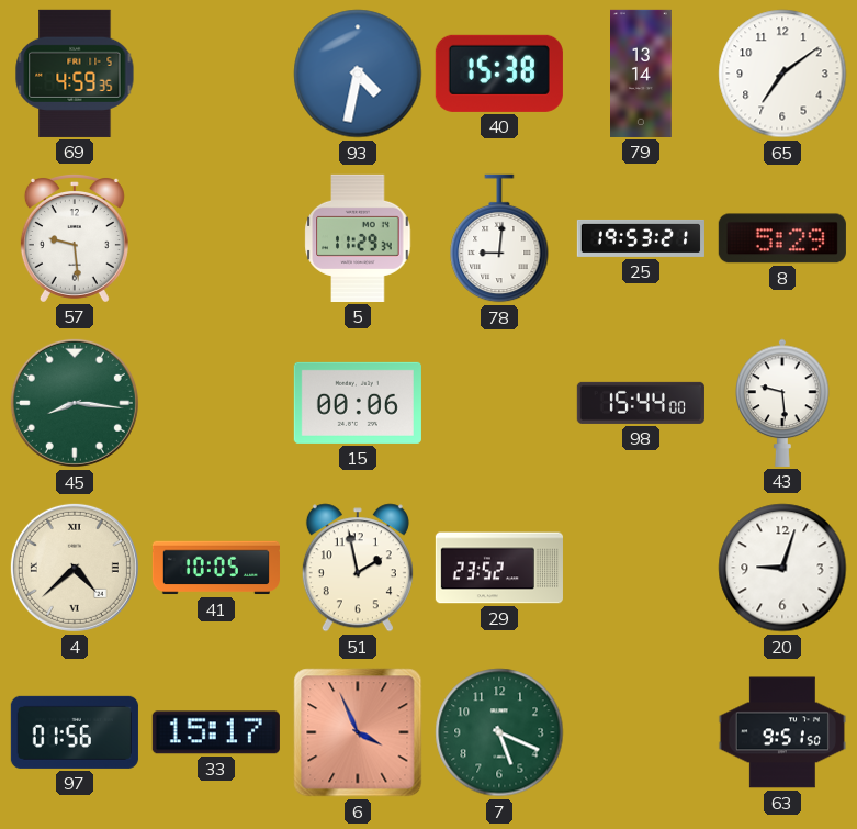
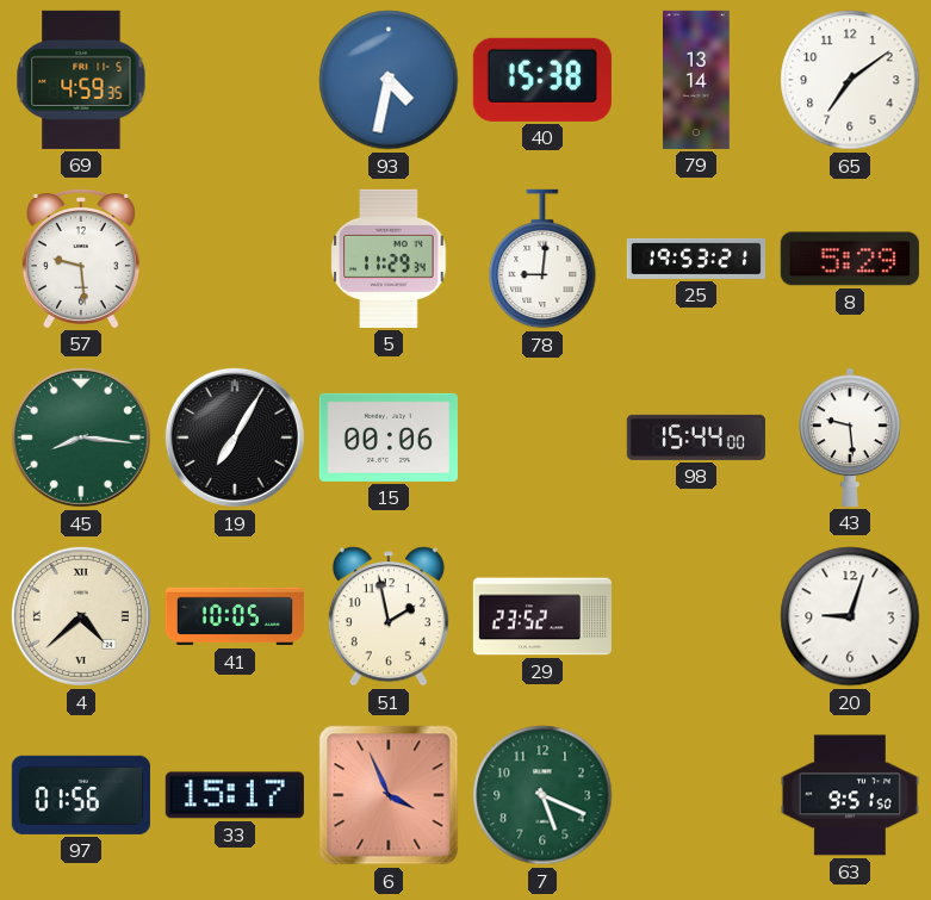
19: none -> 7:05 (235, 437)
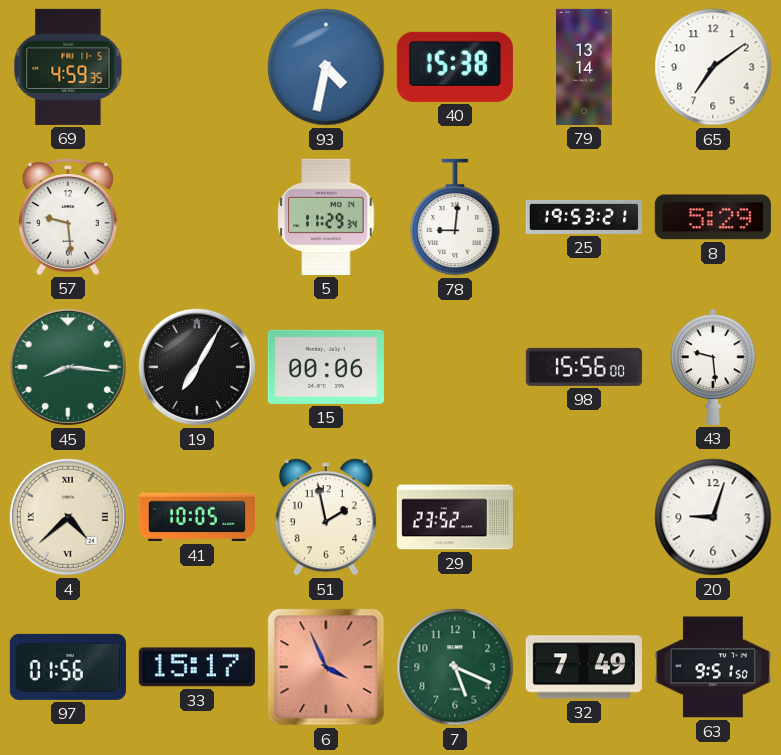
98: 15:44 -> 15:56 (584, 367)
32: none -> 7:49 (584, 667)
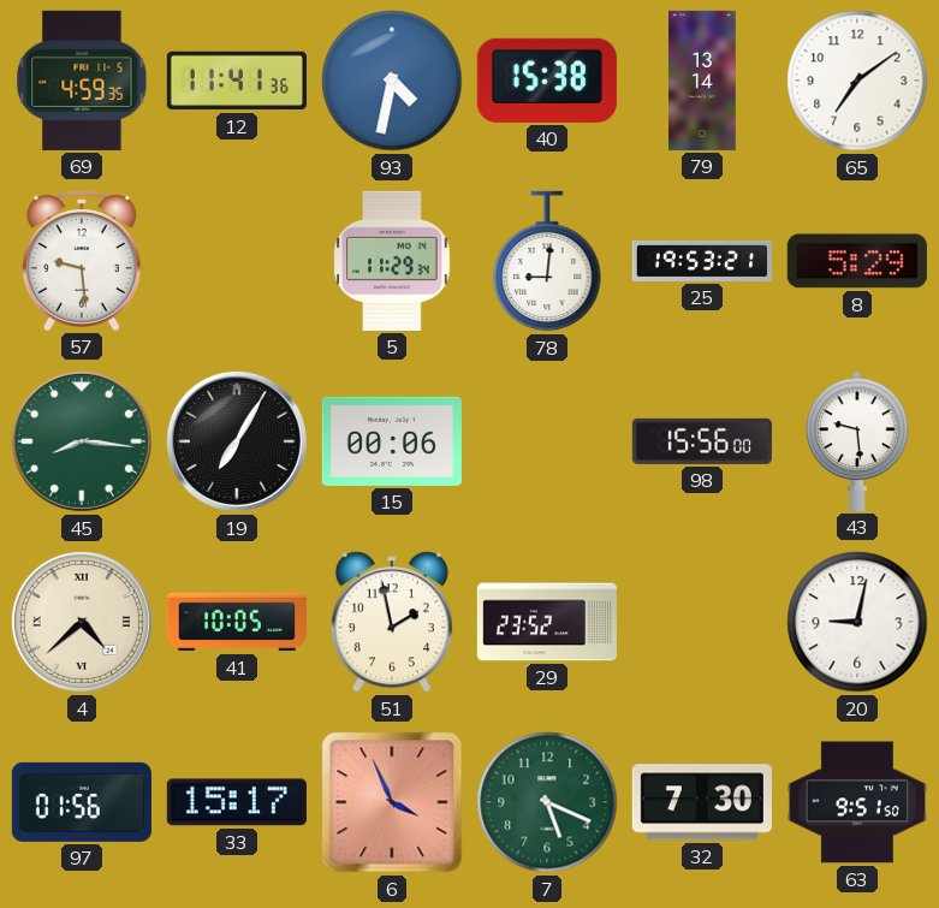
12: none -> 11:41 (237, 81)
20: 9:03 -> 9:02 (857, 622)
32: 7:49 -> 7:30 (702, 802)
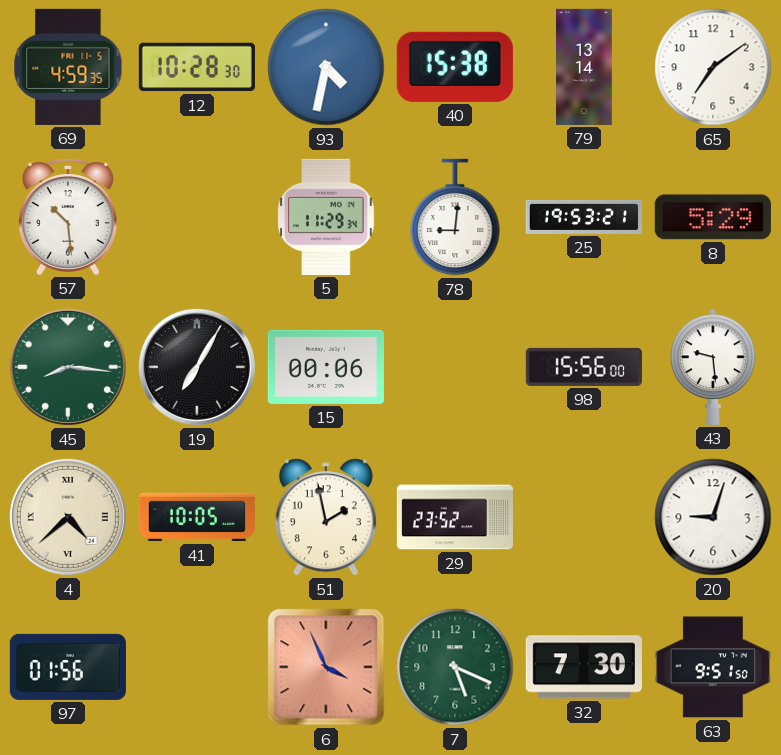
12: 11:41 -> 10:28 (197, 67)
57: 9:29 -> 10:29 (68, 217)
20: 9:02 -> 9:03 (713, 517)
33: 15:17 -> none (237, 802)
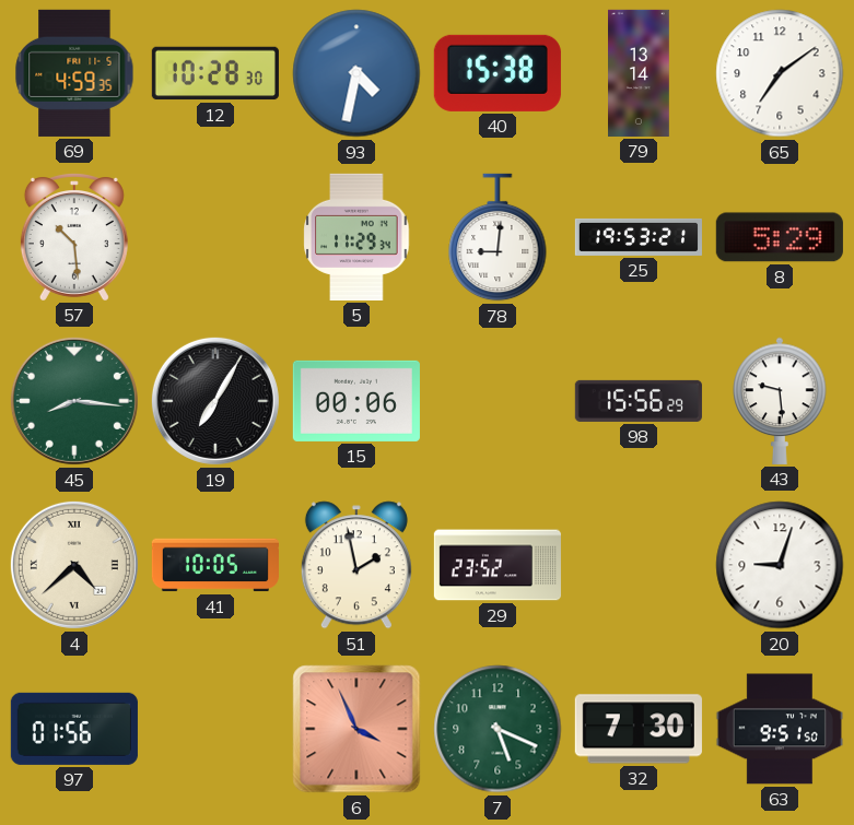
98: 15:56:00 -> 15:56:29 (639, 401)
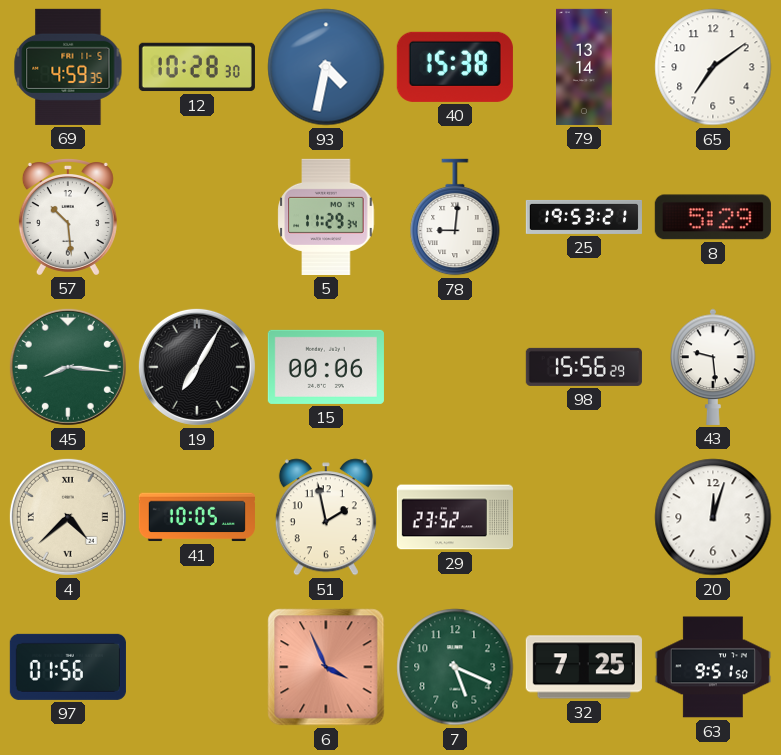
20: 9:03 -> 12:03 (713, 517)
32: 7:30 -> 7:25 (584, 667)
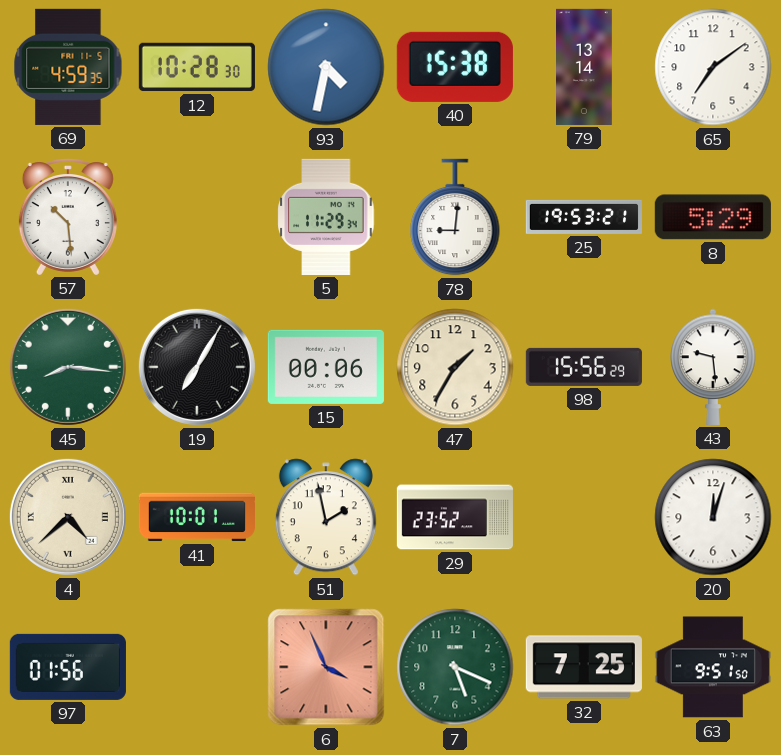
47: none -> 1:35 (455, 367)
41: 10:05 -> 10:01 (197, 517)
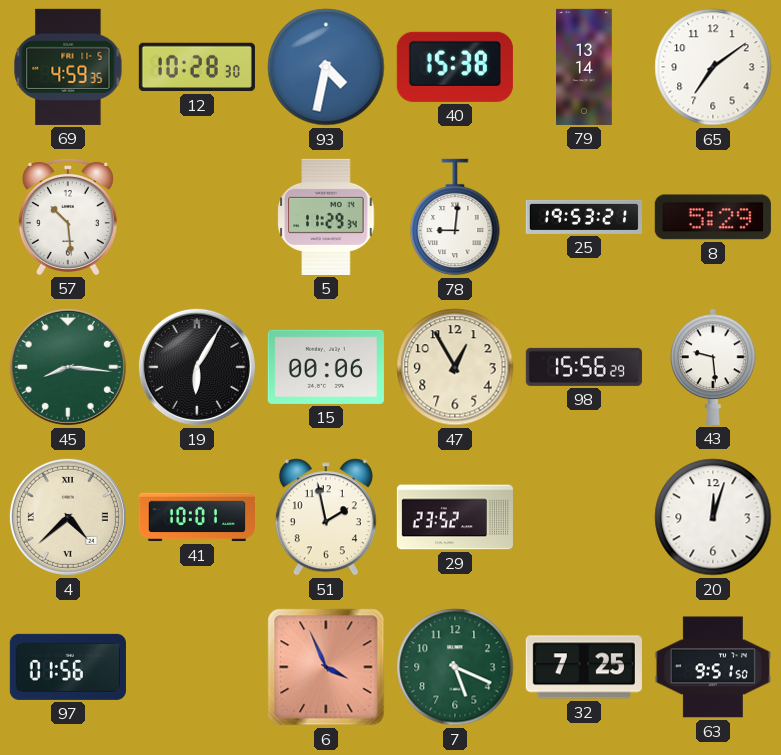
19: 7:05 -> 6:05 (197, 367)
47: 1:35 -> 12:55 (455, 367)
